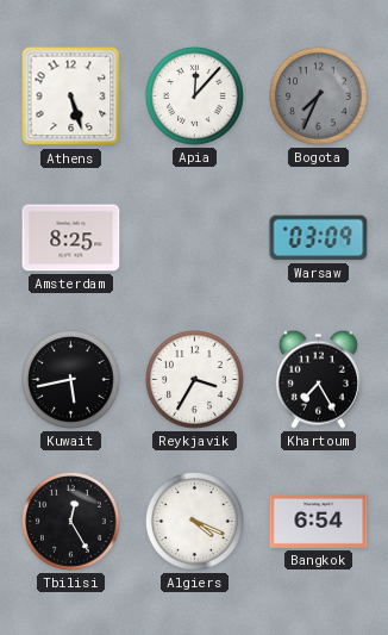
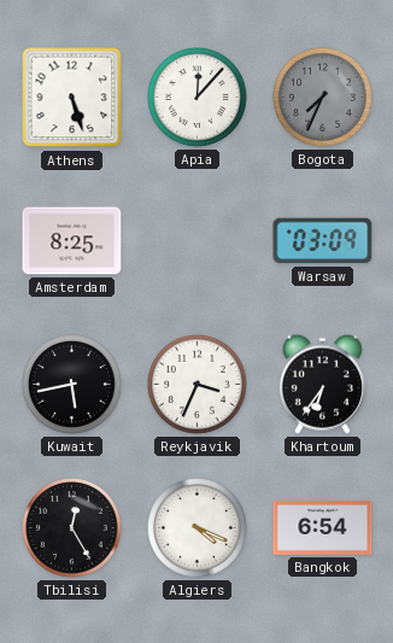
Reykjavik: 3:35 -> 3:34 (198, 385)
Khartoum: 7:25 -> 6:36 (322, 384)
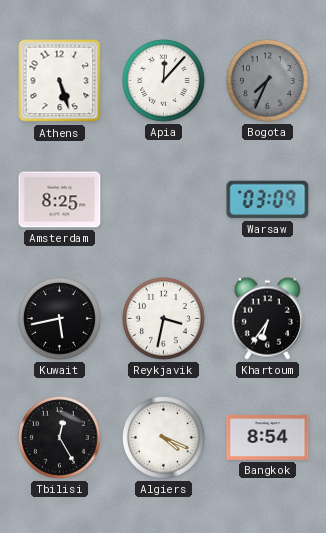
Reykjavik: 3:34 -> 3:32 (164, 319)
Bangkok: 6:54 -> 8:54 (268, 437)
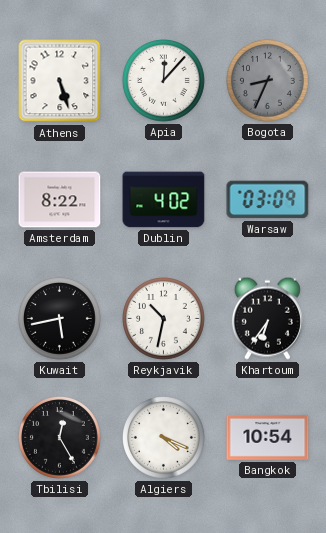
Bogota: 7:34 -> 8:34 (268, 81)
Amsterdam: 8:25 -> 8:22 (60, 200)
Dublin: none -> 4:02 (164, 200)
Reykjavik: 3:32 -> 10:32 (164, 319)
Bangkok: 8:54 -> 10:54 (268, 437)
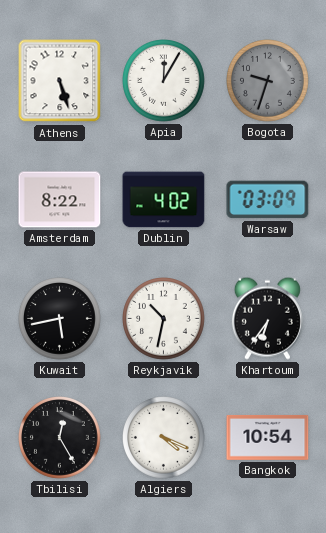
Apia: 12:07 -> 12:05 (164, 81)
Bogota: 8:34 -> 9:33 (268, 81)
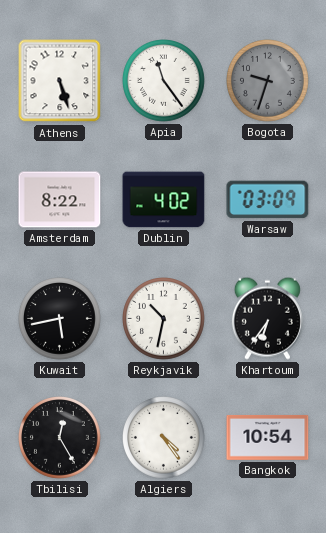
Apia: 12:05 -> 11:24 (164, 81)
Algiers: 4:19 -> 4:24 (164, 438)
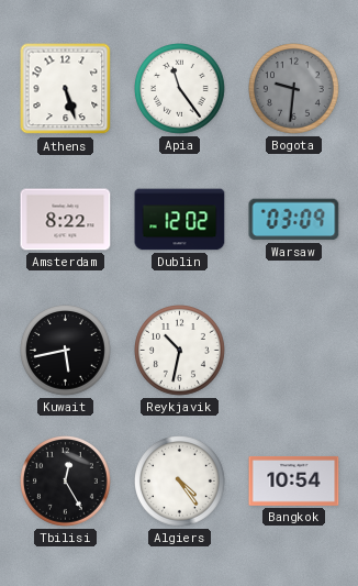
Bogota: 9:33 -> 9:31 (294, 89)
Dublin: 4:02 -> 12:02 (180, 220)
Khartoum: 6:36 -> none (267, 318)
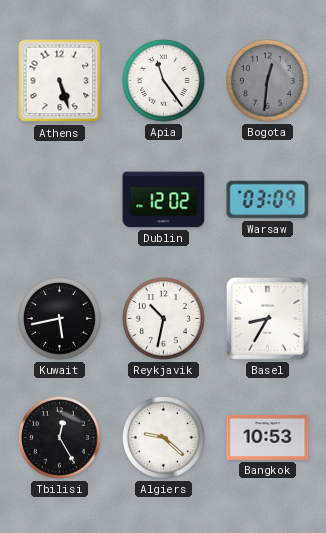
Bogota: 9:31 -> 12:31 (268, 81)
Amsterdam: 8:22 -> none (66, 220)
Basel: none -> 8:35 (268, 319)
Algiers: 4:24 -> 9:22 (164, 438)
Bangkok: 10:54 -> 10:53 (268, 437)
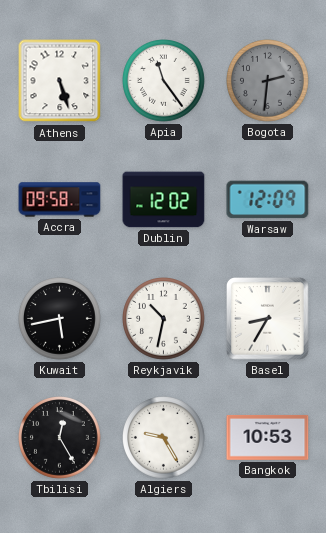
Bogota: 12:31 -> 2:31 (268, 81)
Accra: none -> 09:58 (60, 200)
Warsaw: 03:09 -> 12:09 (268, 200)
Algiers: 9:22 -> 9:25 (164, 438)
